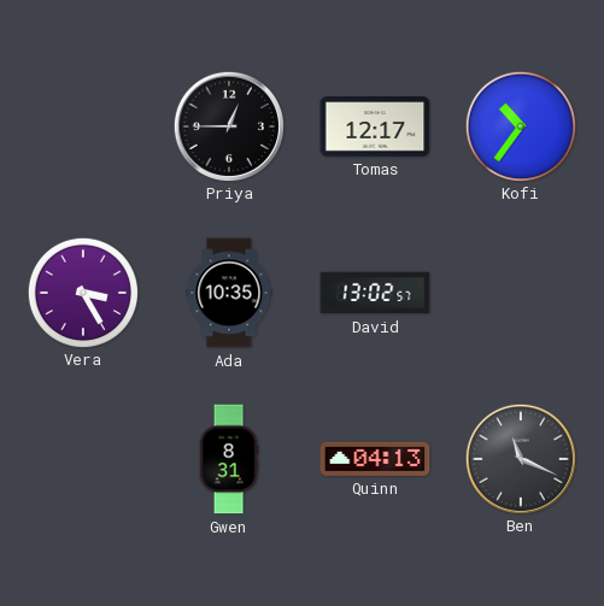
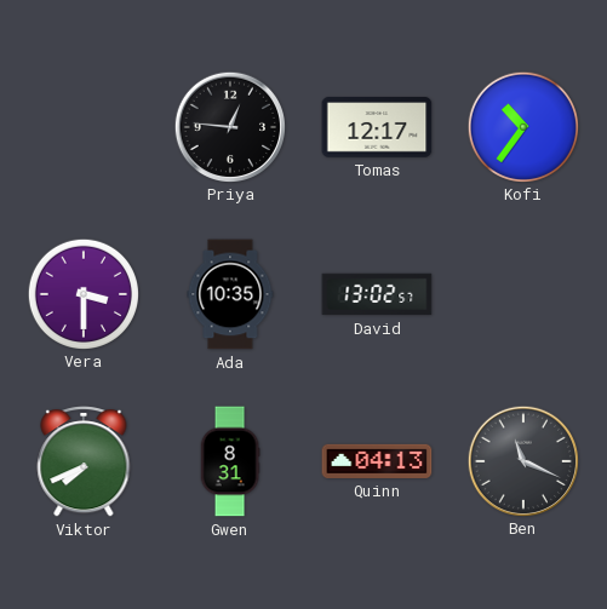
Priya: 12:45 -> 12:46 (229, 126)
Vera: 3:25 -> 3:30 (82, 293)
Viktor: none -> 7:41 (84, 463)
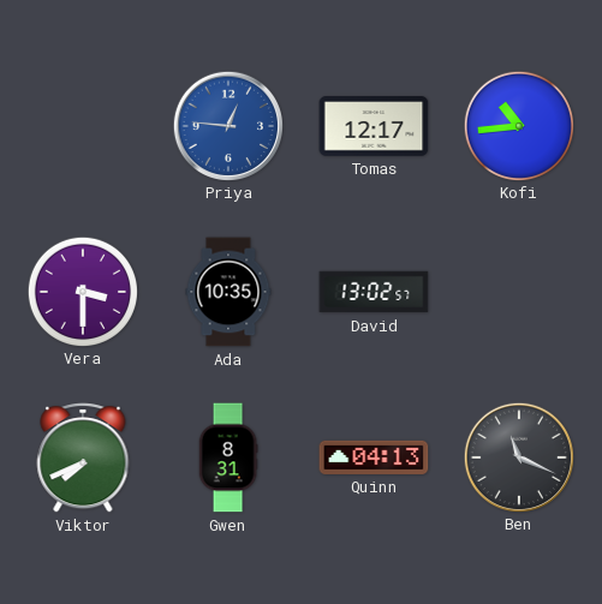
Priya dial: black -> blue (227, 125)
Kofi: 10:36 -> 10:44 (518, 125)
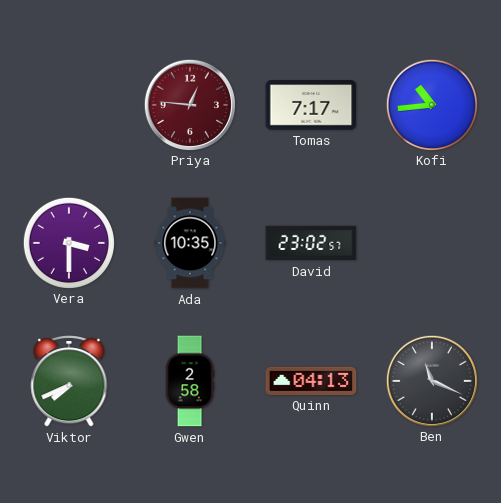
Priya dial: blue -> burgundy (189, 104)
Tomas: 12:17 -> 7:17 (311, 105)
David: 13:02 -> 23:02 (311, 243)
Gwen: 8:31 -> 2:58 (190, 381)
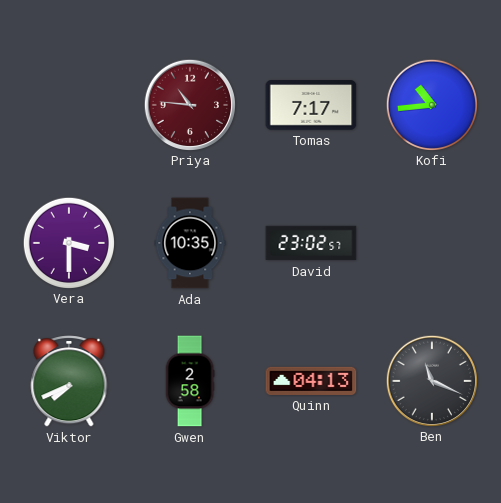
Priya: 12:46 -> 10:46 (189, 104)
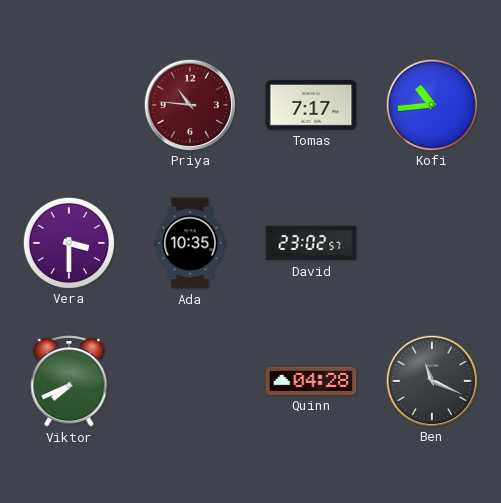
Gwen: 2:58 -> none (190, 381)
Quinn: 04:13 -> 04:28 (311, 381)
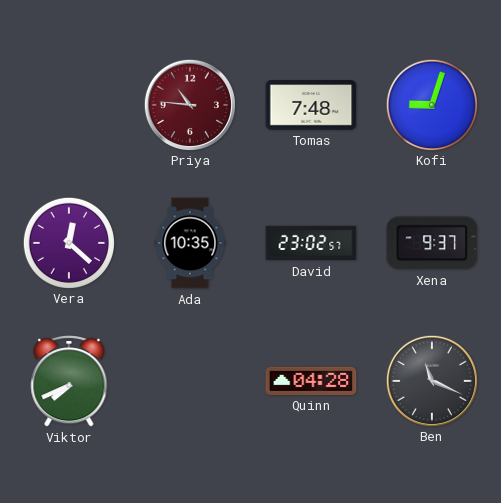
Tomas: 7:17 -> 7:48 (311, 105)
Kofi: 10:44 -> 9:03 (431, 104)
Vera: 3:30 -> 12:22 (68, 242)
Xena: none -> 9:37 (432, 243)
